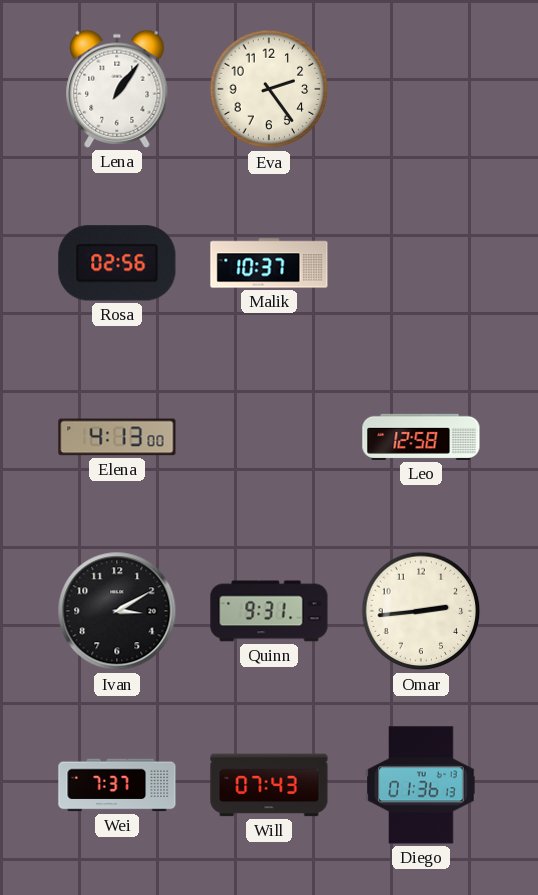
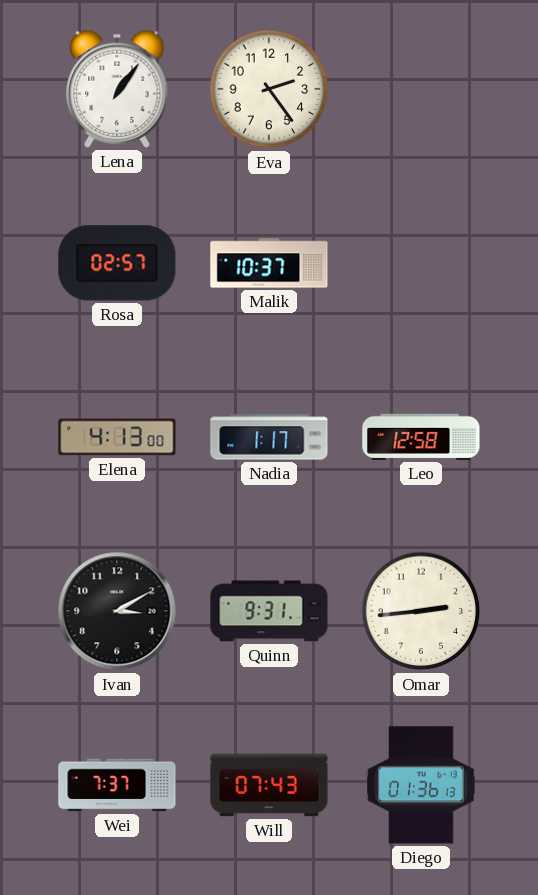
Rosa: 02:56 -> 02:57 (117, 263)
Nadia: none -> 1:17 (269, 437)
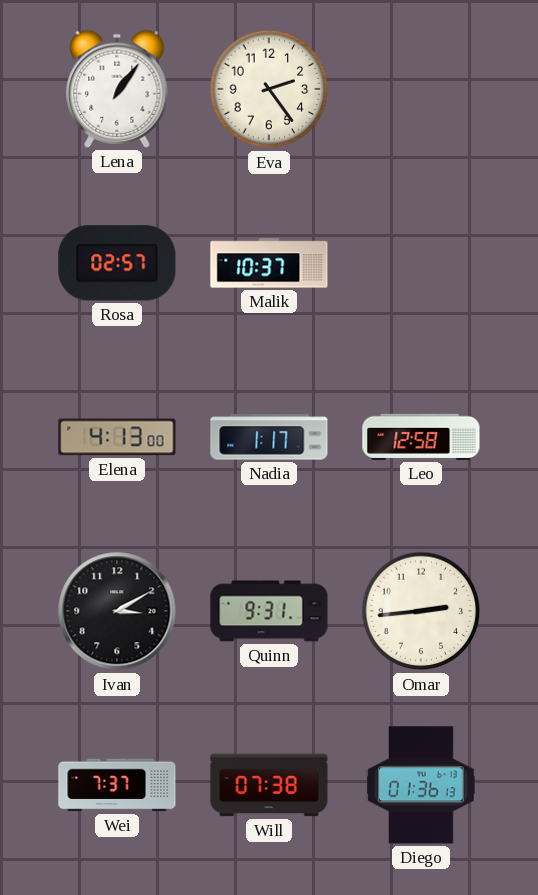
Will: 07:43 -> 07:38 (269, 785)
